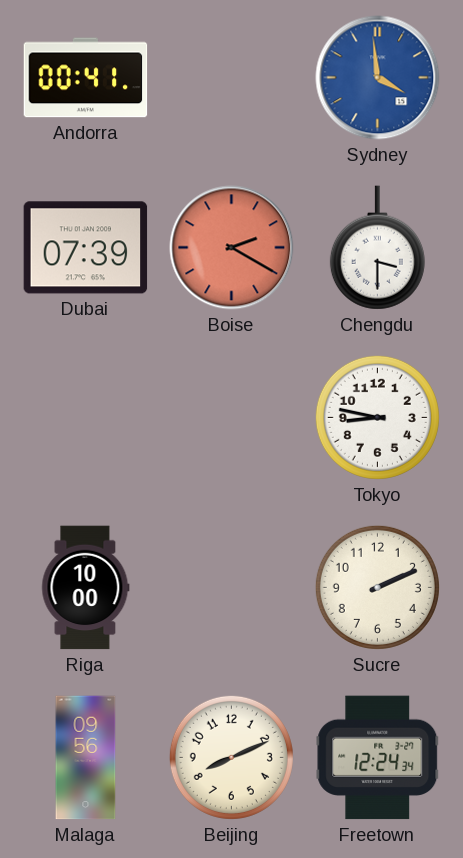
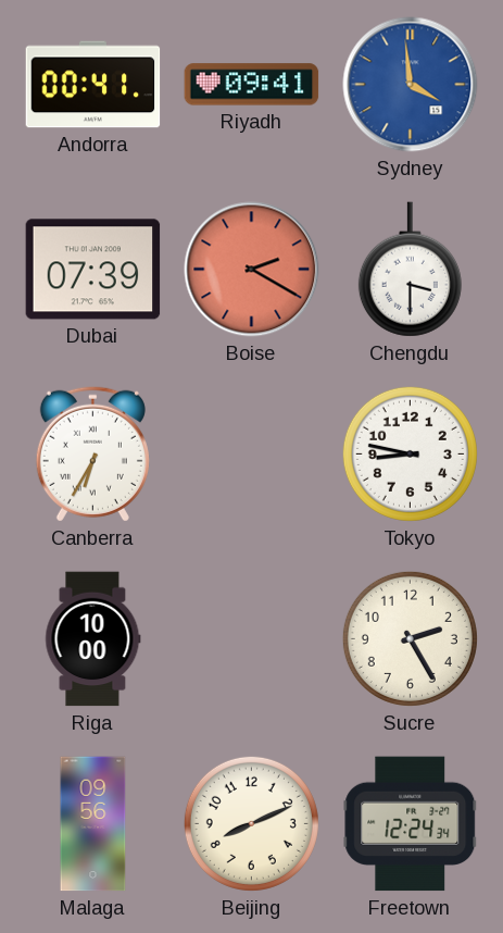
Riyadh: none -> 09:41 (252, 85)
Canberra: none -> 6:35 (92, 453)
Sucre: 2:11 -> 2:25 (410, 638)
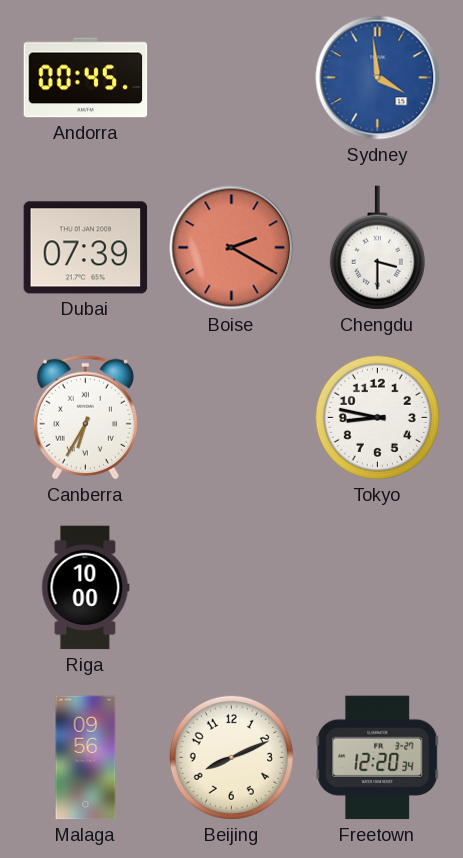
Andorra: 00:41 -> 00:45 (86, 78)
Riyadh: 09:41 -> none (252, 85)
Sucre: 2:25 -> none (410, 638)
Freetown: 12:24 -> 12:20 (378, 758)
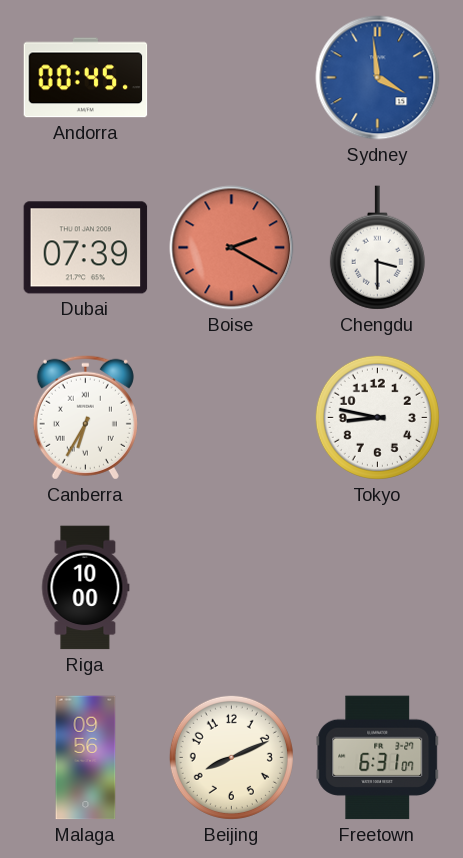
Freetown: 12:20 -> 6:31 (378, 758)
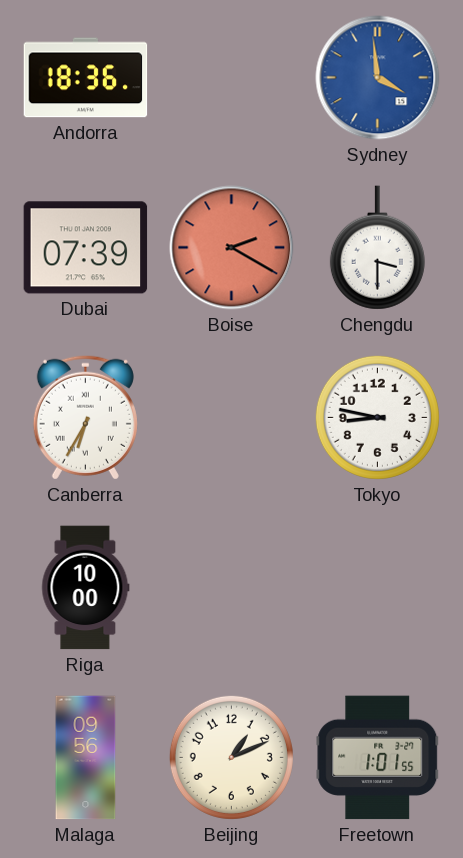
Andorra: 00:45 -> 18:36 (86, 78)
Beijing: 8:11 -> 1:11 (231, 757)
Freetown: 6:31 -> 1:01 (378, 758)
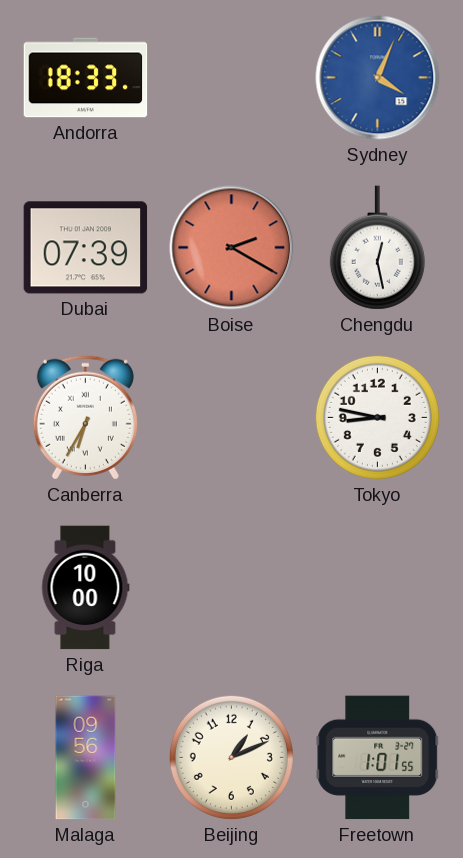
Andorra: 18:36 -> 18:33 (86, 78)
Sydney: 3:59 -> 4:04 (378, 78)
Chengdu: 3:30 -> 12:28 (377, 248)
